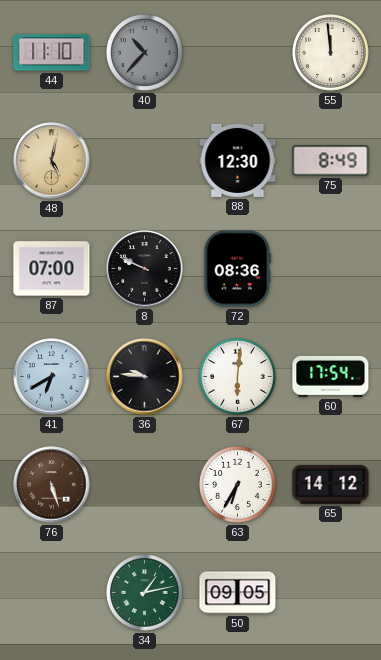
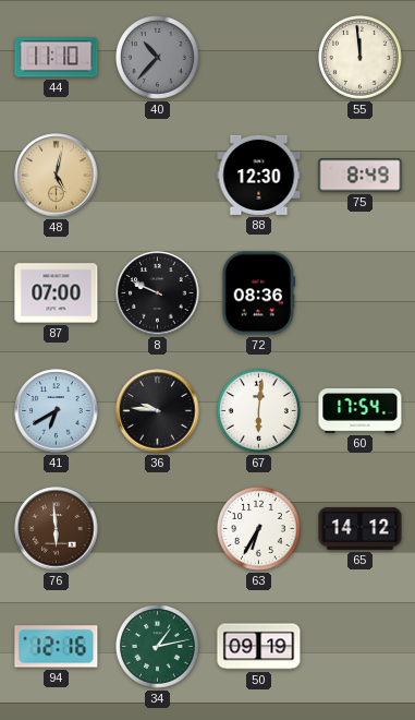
76: 5:27 -> 5:59 (57, 529)
94: none -> 12:16 (57, 647)
50: 09:05 -> 09:19 (259, 647)
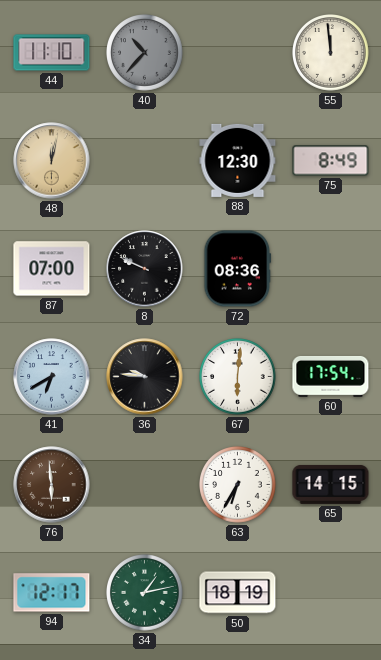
48: 5:02 -> 12:02 (52, 161)
65: 14:12 -> 14:15 (331, 484)
94: 12:16 -> 12:17 (52, 593)
50: 09:19 -> 18:19 (238, 593)
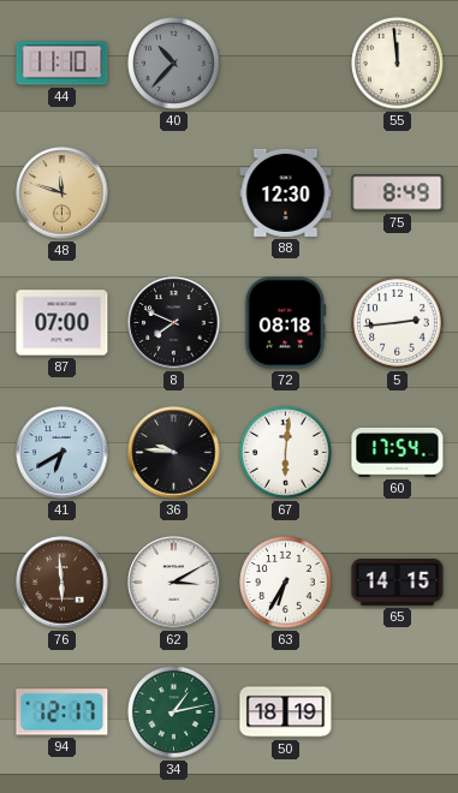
48: 12:02 -> 11:48 (63, 193)
8: 9:49 -> 7:49 (174, 323)
72: 08:36 -> 08:18 (286, 323)
5: none -> 2:44 (398, 323)
62: none -> 3:10 (174, 583)
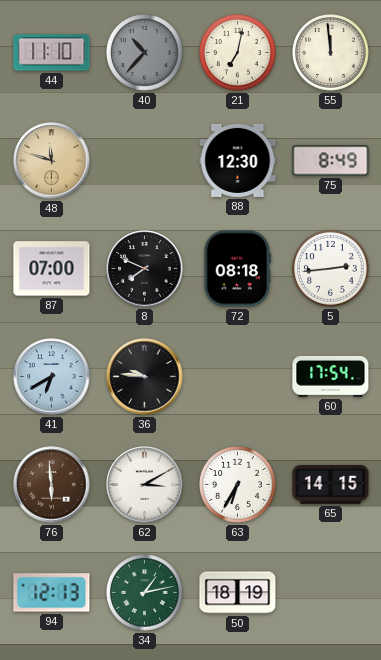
21: none -> 7:02 (238, 53)
67: 6:01 -> none (286, 453)
94: 12:17 -> 12:13 (52, 593)
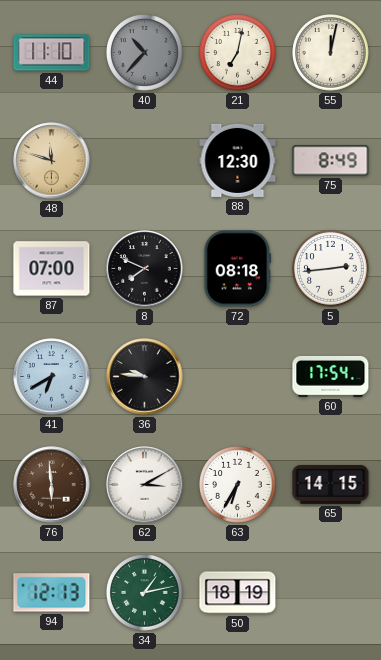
55: 11:59 -> 12:02 (331, 53)
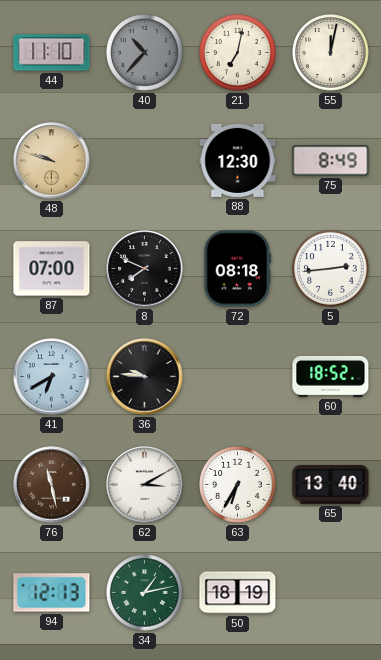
48: 11:48 -> 9:48 (52, 161)
60: 17:54 -> 18:52 (331, 377)
76: 5:59 -> 11:28 (52, 485)
65: 14:15 -> 13:40 (331, 484)
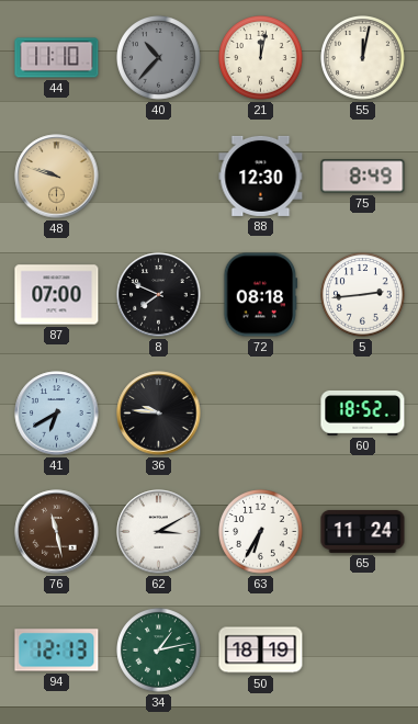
21: 7:02 -> 12:02 (261, 58)
65: 13:40 -> 11:24 (363, 531)
